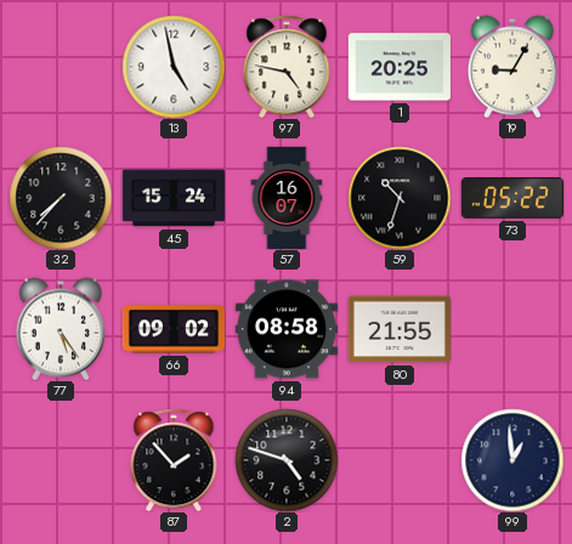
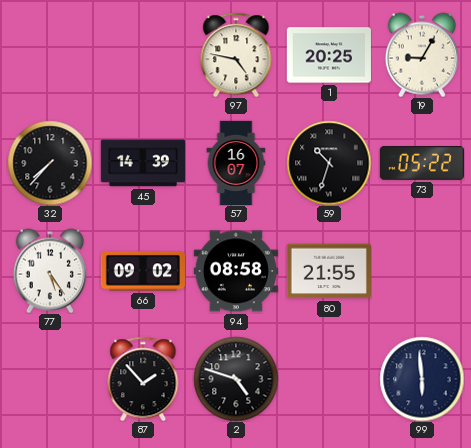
13: 4:58 -> none (174, 67)
45: 15:24 -> 14:39 (143, 163)
99: 12:59 -> 5:59 (422, 379)
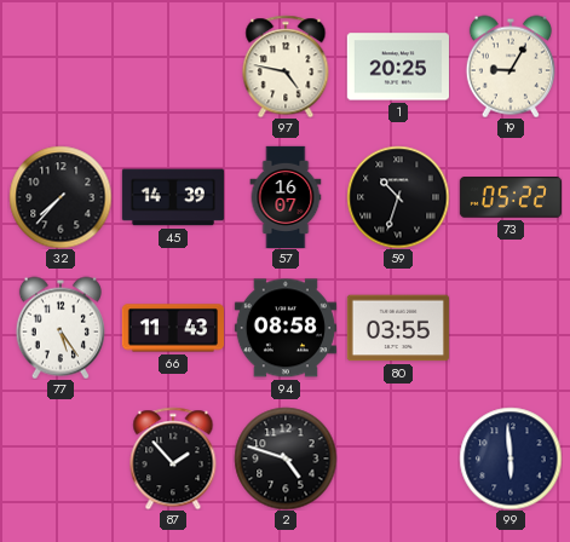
66: 09:02 -> 11:43 (173, 328)
80: 21:55 -> 03:55 (398, 328)
